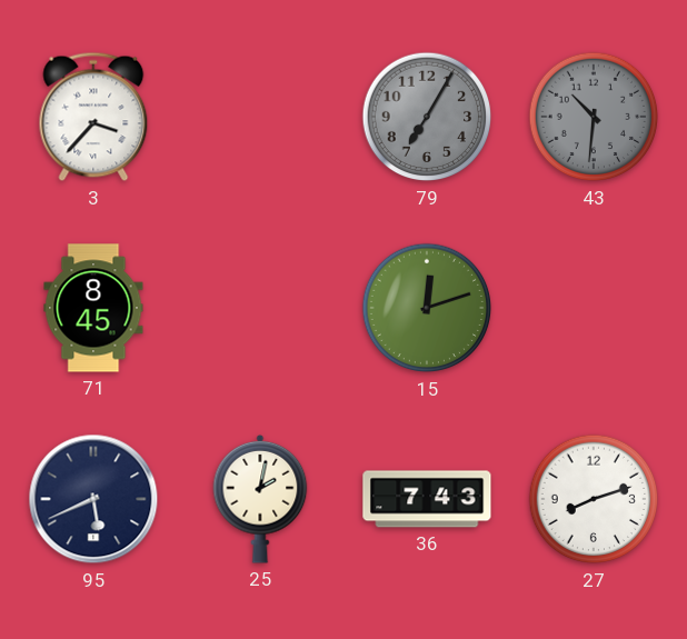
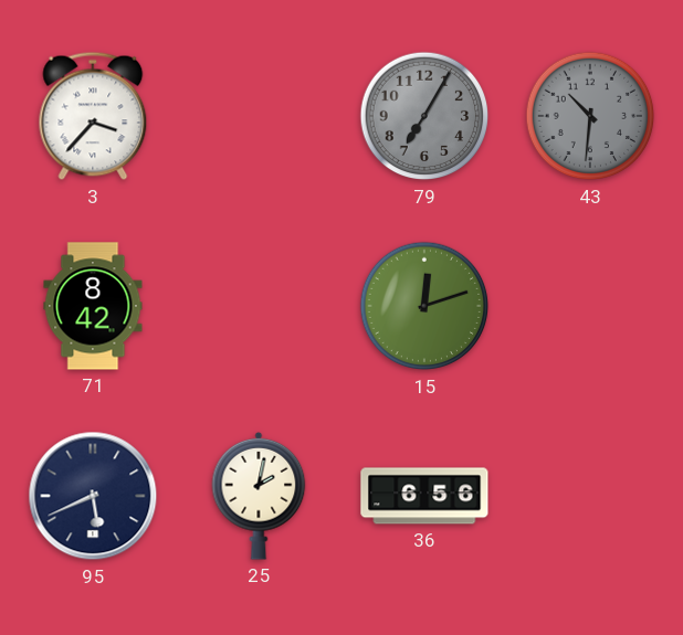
71: 8:45 -> 8:42 (93, 306)
36: 7:43 -> 6:56 (424, 496)
27: 8:12 -> none (594, 499)
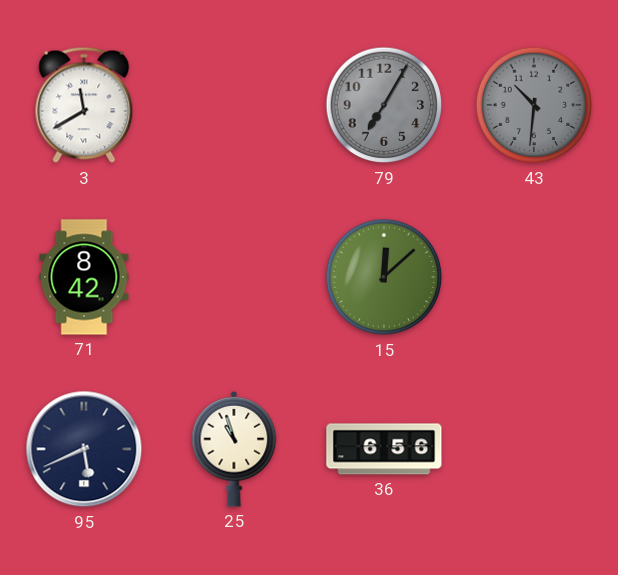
3: 3:37 -> 11:40 (84, 105)
15: 12:12 -> 12:08 (384, 277)
25: 2:02 -> 10:57 (234, 449)
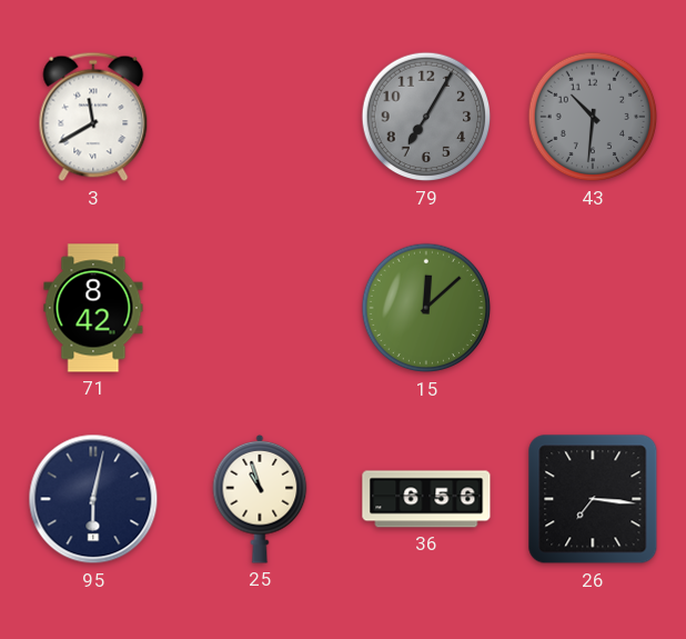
95: 5:41 -> 6:02 (93, 499)
26: none -> 7:16 (593, 499)
